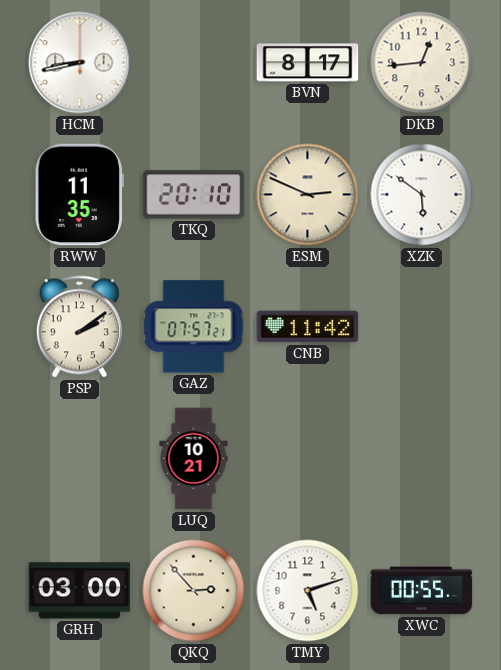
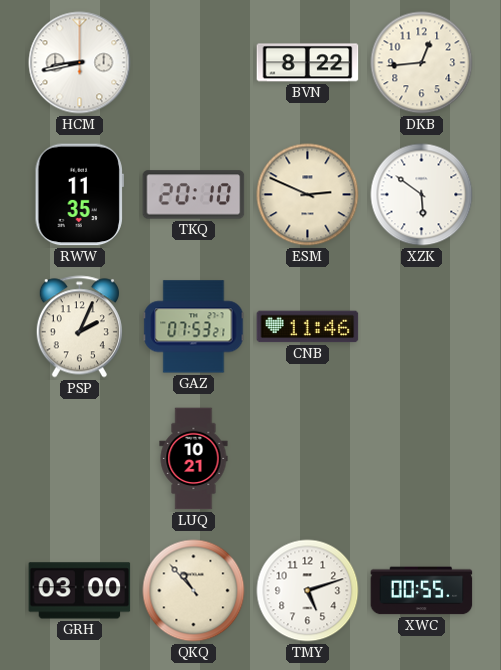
BVN: 8:17 -> 8:22 (308, 63)
PSP: 2:09 -> 2:04 (79, 327)
GAZ: 07:57 -> 07:53 (194, 327)
CNB: 11:42 -> 11:46 (308, 327)
QKQ: 2:53 -> 10:53 (194, 591)
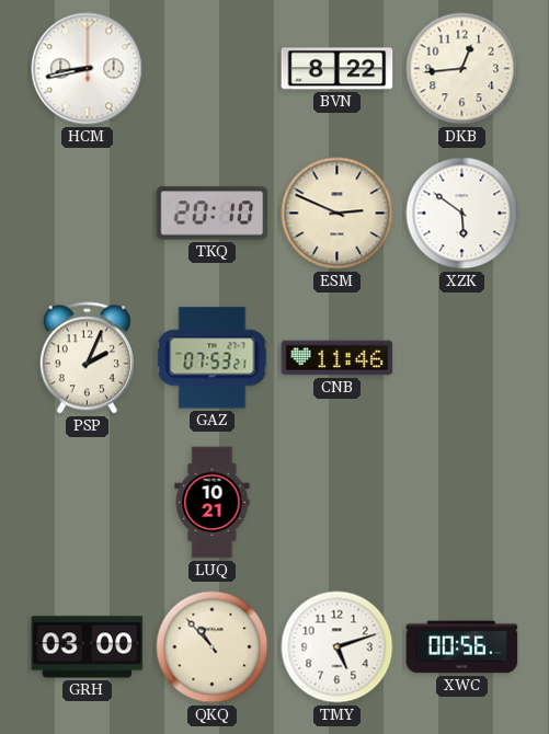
RWW: 11:35 -> none (79, 195)
XWC: 00:55 -> 00:56 (462, 647)
